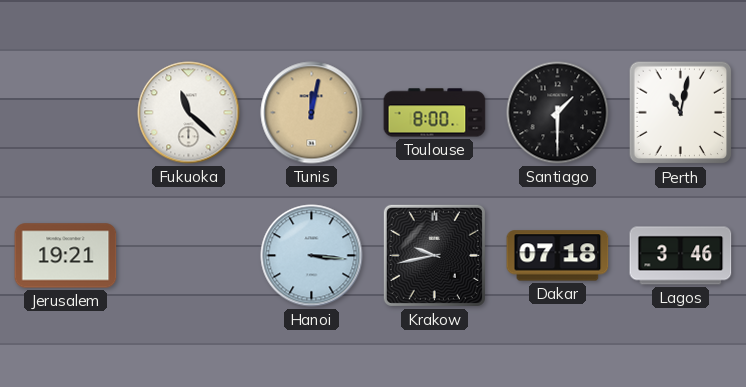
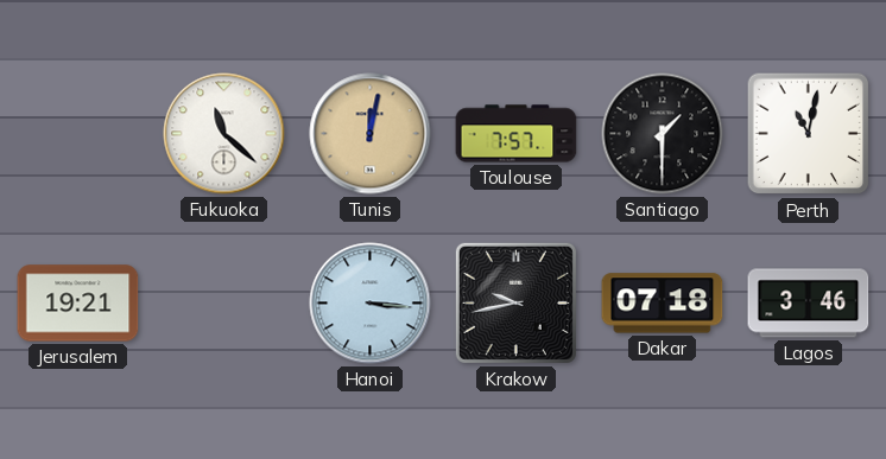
Toulouse: 8:00 -> 7:57 (517, 134)
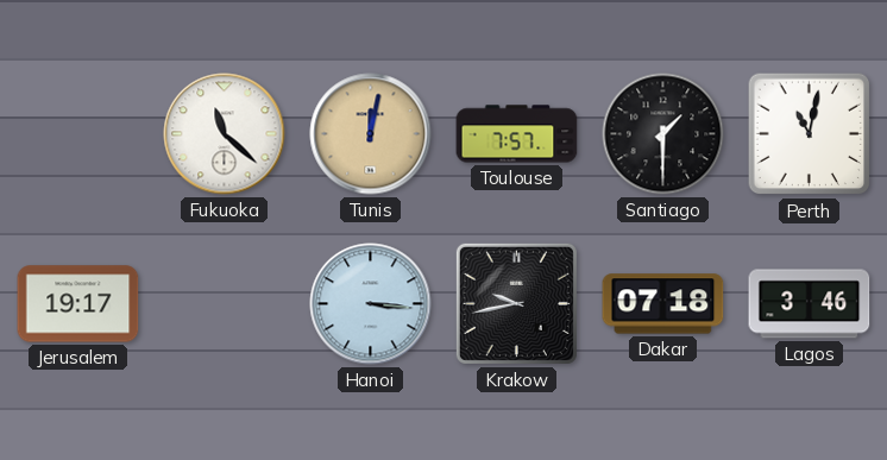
Jerusalem: 19:21 -> 19:17 (78, 304)
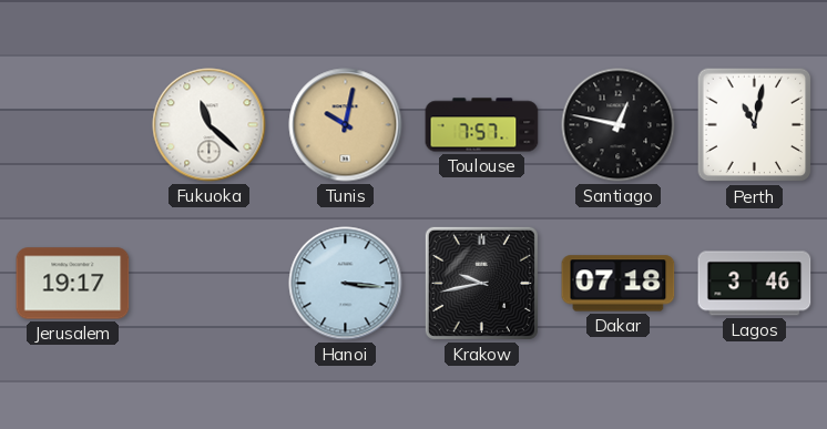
Tunis: 12:02 -> 10:02 (346, 125)
Santiago: 1:30 -> 12:47 (619, 125)
